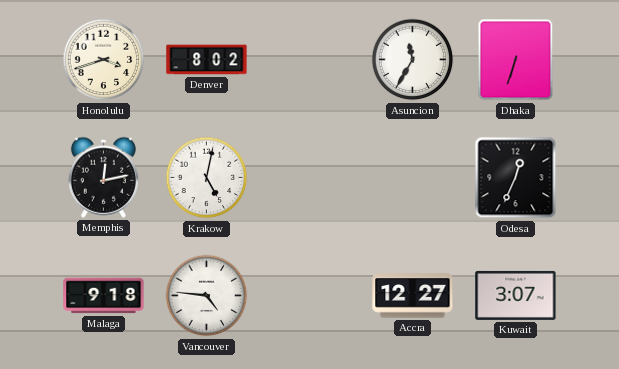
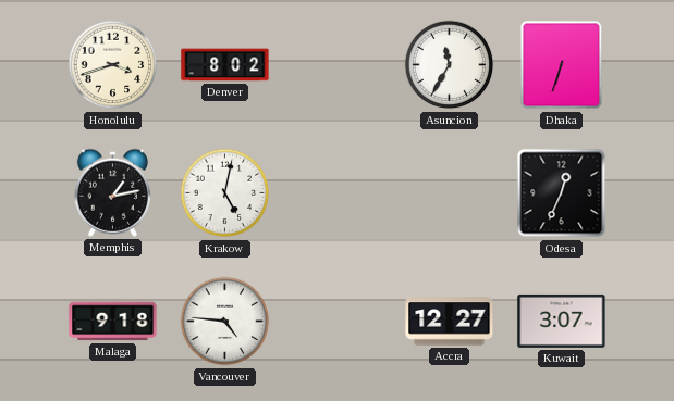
Memphis: 12:13 -> 1:13 (112, 192)
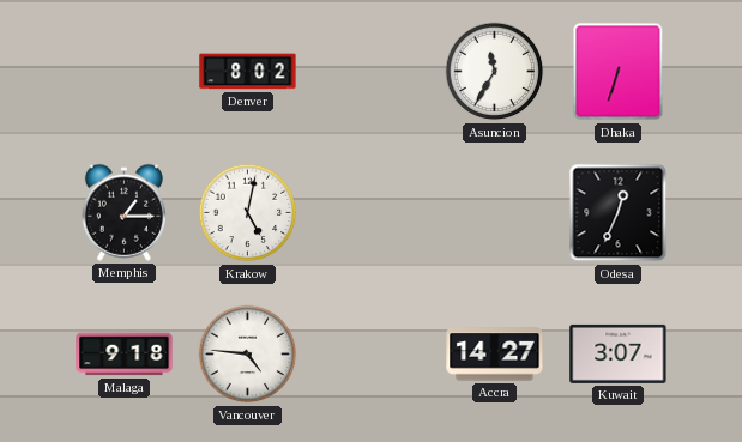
Honolulu: 3:42 -> none (113, 65)
Memphis: 1:13 -> 1:15 (123, 212)
Accra: 12:27 -> 14:27 (495, 355)
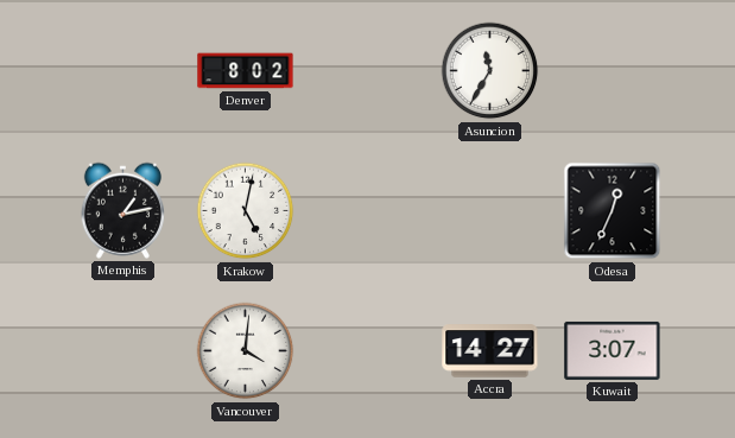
Dhaka: 6:33 -> none (619, 72)
Memphis: 1:15 -> 1:13 (122, 210)
Malaga: 9:18 -> none (125, 355)
Vancouver: 4:46 -> 4:01 (246, 351)
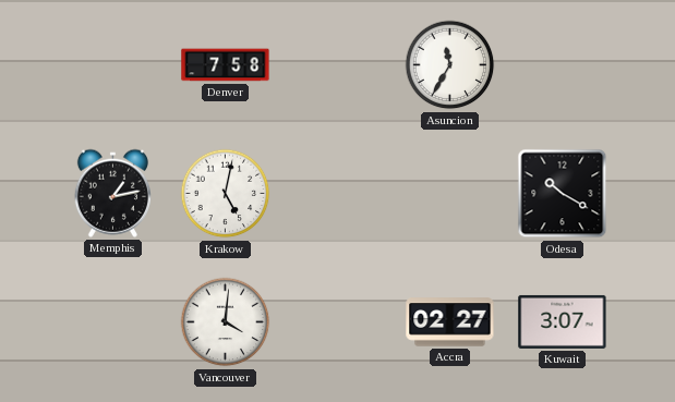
Denver: 8:02 -> 7:58 (226, 65)
Odesa: 12:34 -> 10:20 (563, 194)
Accra: 14:27 -> 02:27 (450, 322)
